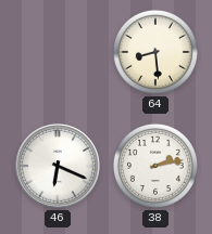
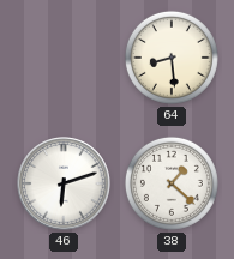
46: 6:19 -> 6:12 (64, 183)
38: 2:13 -> 1:22 (172, 183)
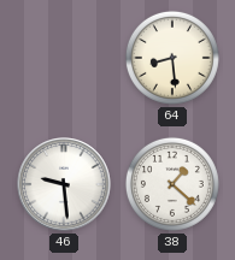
46: 6:12 -> 9:29 (64, 184)
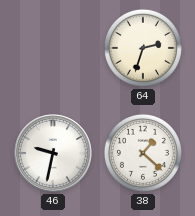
64: 8:29 -> 2:33 (143, 48)
46: 9:29 -> 9:32 (53, 153)
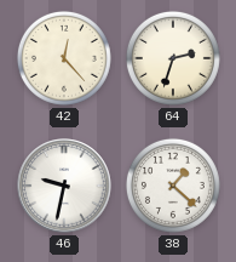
42: none -> 12:23 (64, 58)
